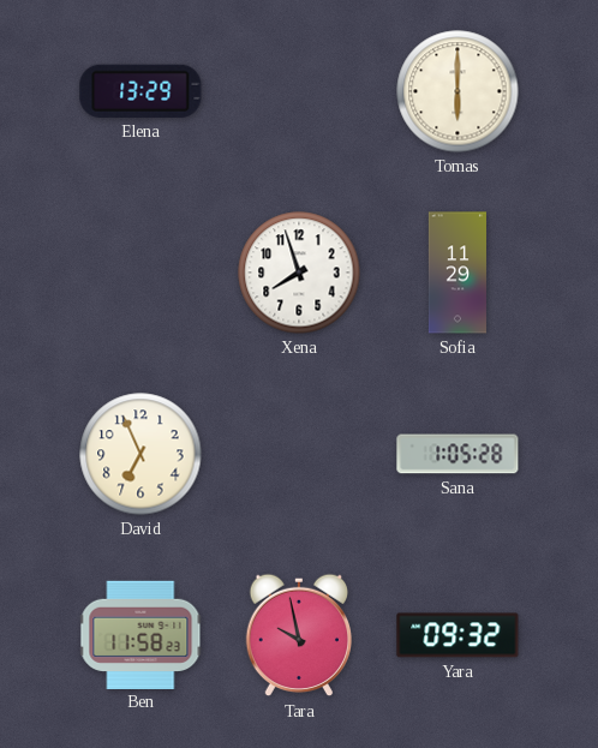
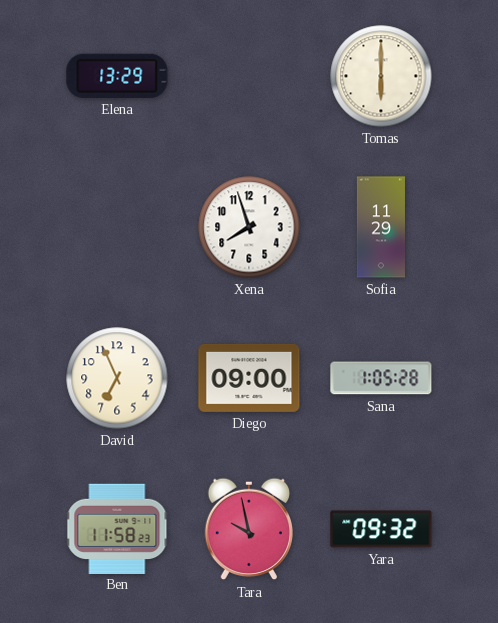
Diego: none -> 09:00 (249, 378)
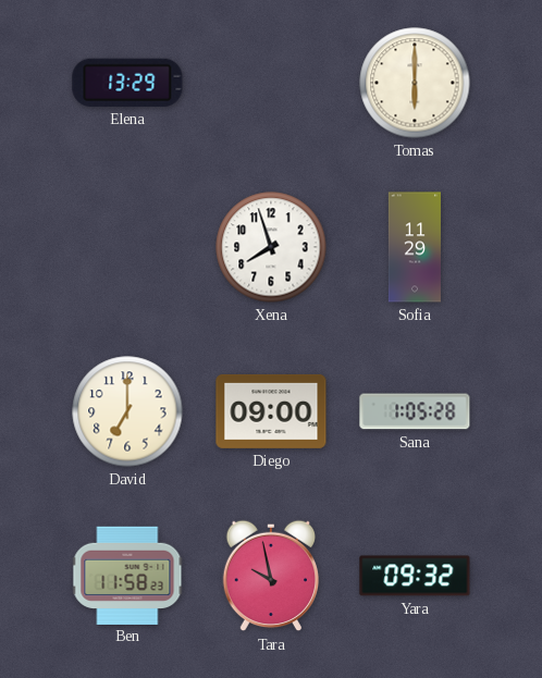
David: 6:56 -> 7:00 (127, 411)
